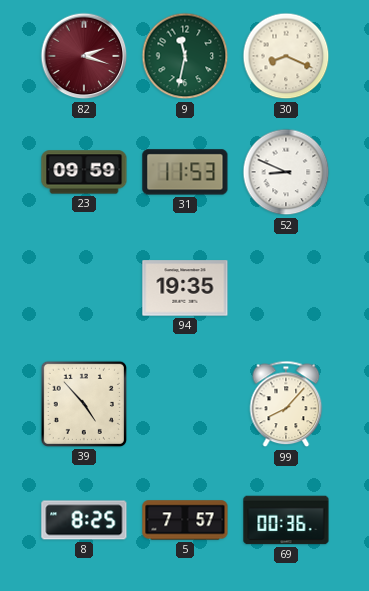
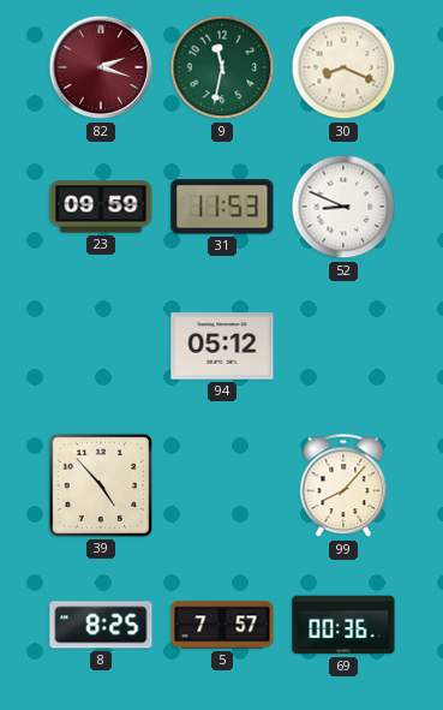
94: 19:35 -> 05:12 (222, 346)
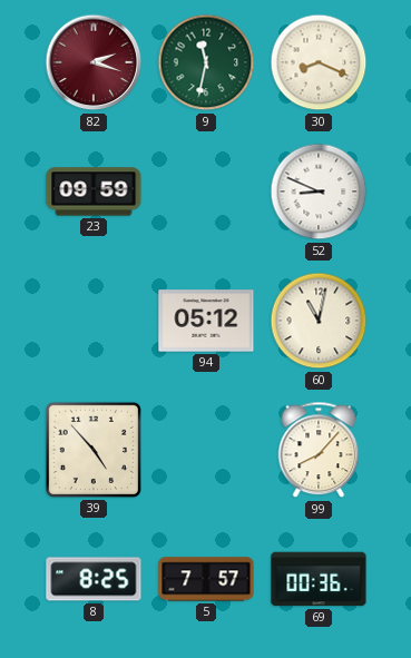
31: 11:53 -> none (222, 207)
60: none -> 11:02 (319, 321)
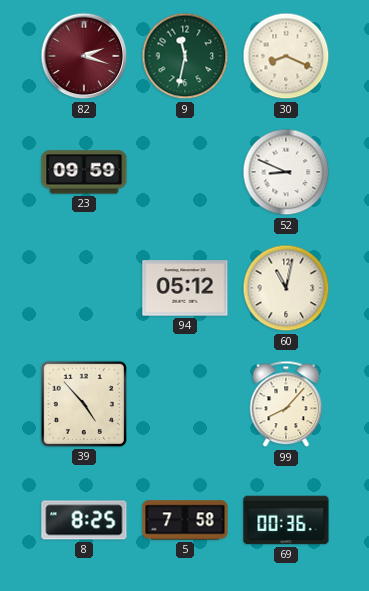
5: 7:57 -> 7:58 (185, 520)
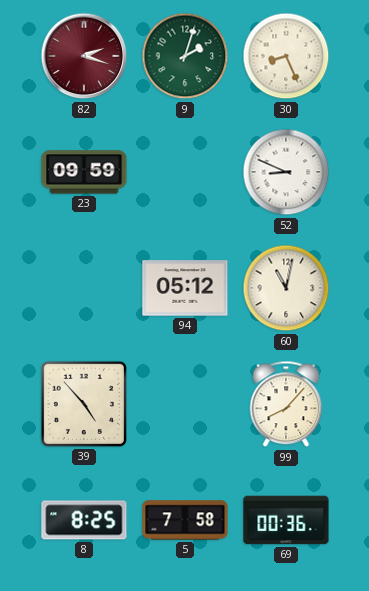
9: 11:32 -> 2:03 (185, 56)
30: 8:19 -> 8:26 (286, 56)
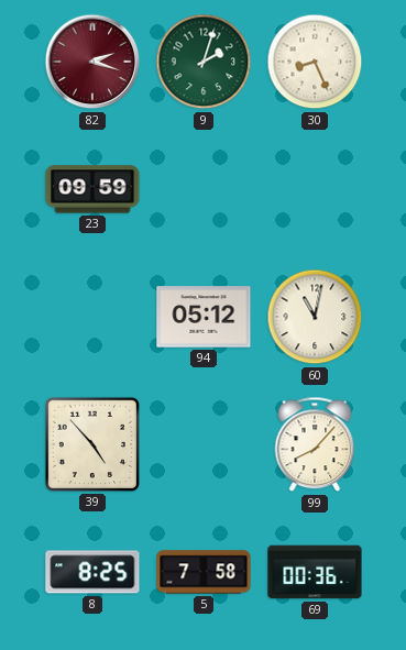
52: 8:49 -> none (286, 172)
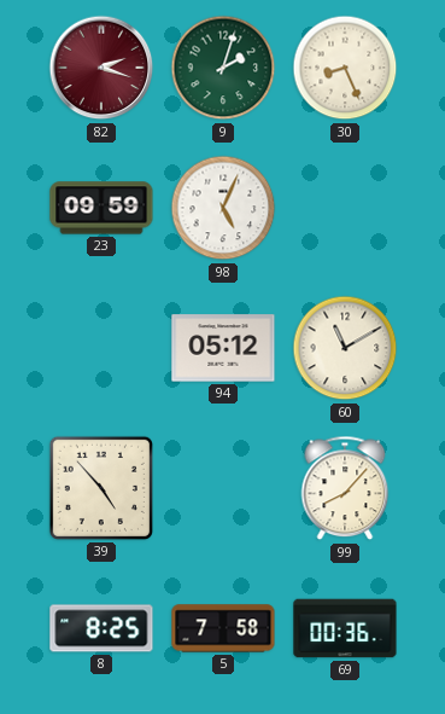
98: none -> 5:04 (223, 208)
60: 11:02 -> 11:10 (345, 348)
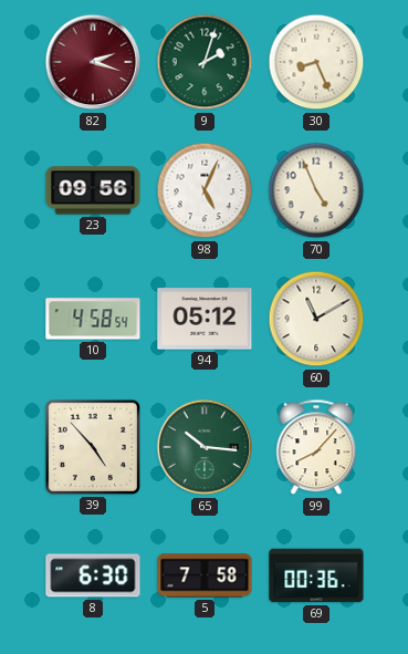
23: 09:59 -> 09:56 (93, 190)
70: none -> 4:56 (316, 190)
10: none -> 4:58 (93, 319)
65: none -> 10:16 (205, 447)
8: 8:25 -> 6:30 (93, 575)
